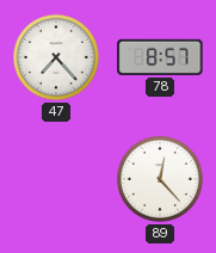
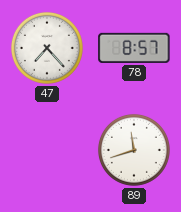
89: 12:23 -> 11:42 (134, 150)
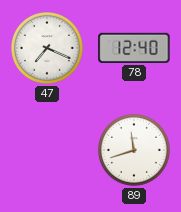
47: 7:23 -> 7:19 (47, 48)
78: 8:57 -> 12:40 (134, 48)
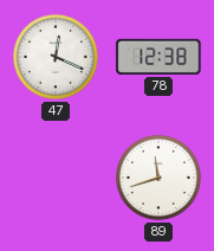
47: 7:19 -> 12:19 (56, 57)
78: 12:40 -> 12:38 (158, 57)
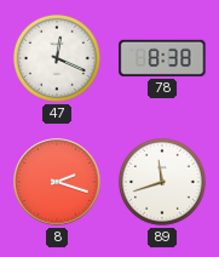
78: 12:38 -> 8:38 (162, 58)
8: none -> 2:18 (57, 182)
